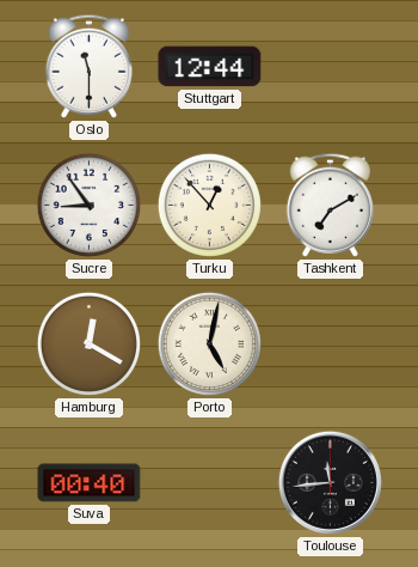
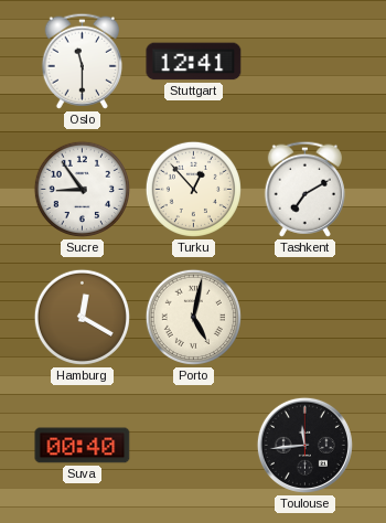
Stuttgart: 12:44 -> 12:41 (194, 62)
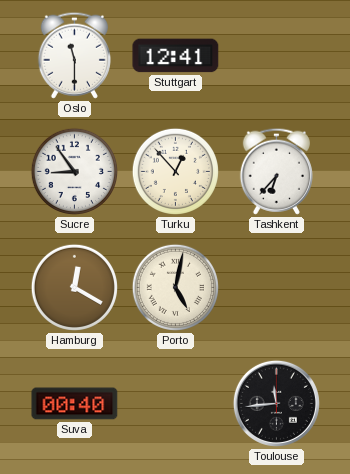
Tashkent: 7:10 -> 6:37 (276, 171)
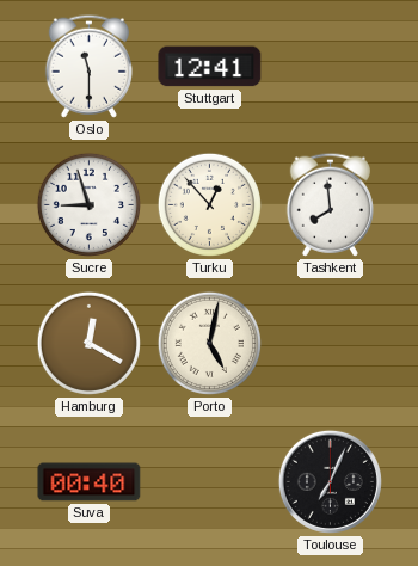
Sucre: 8:54 -> 8:57 (88, 204)
Tashkent: 6:37 -> 7:59 (330, 204)
Toulouse: 11:44 -> 7:04 (330, 481)
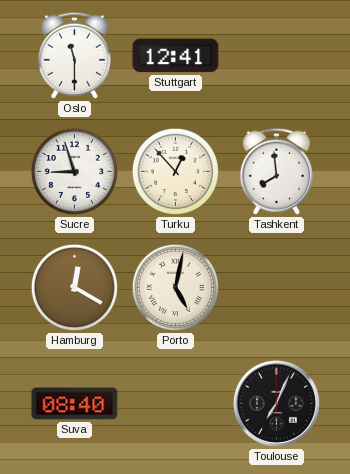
Suva: 00:40 -> 08:40 (75, 404)
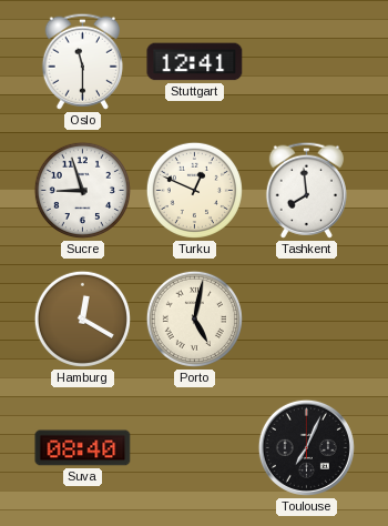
Turku: 12:53 -> 12:49 (194, 190)
